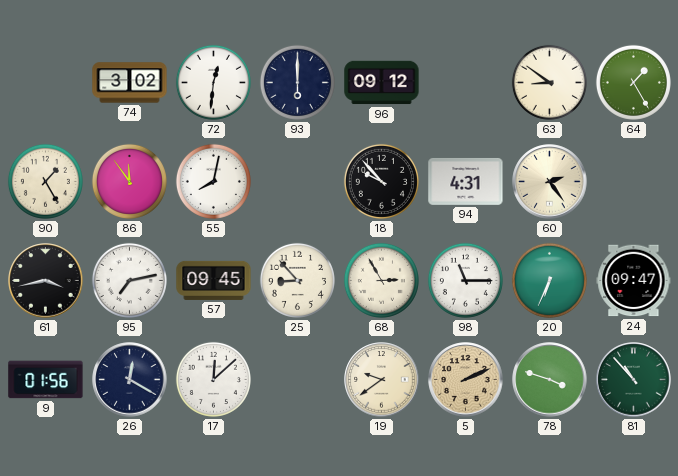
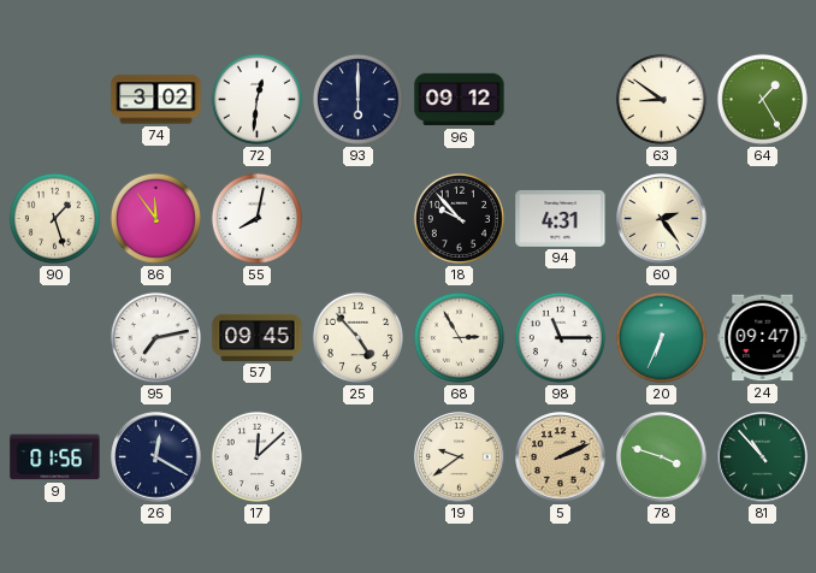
90: 1:25 -> 1:27 (54, 218)
61: 3:43 -> none (46, 281)
25: 8:53 -> 4:53 (357, 337)
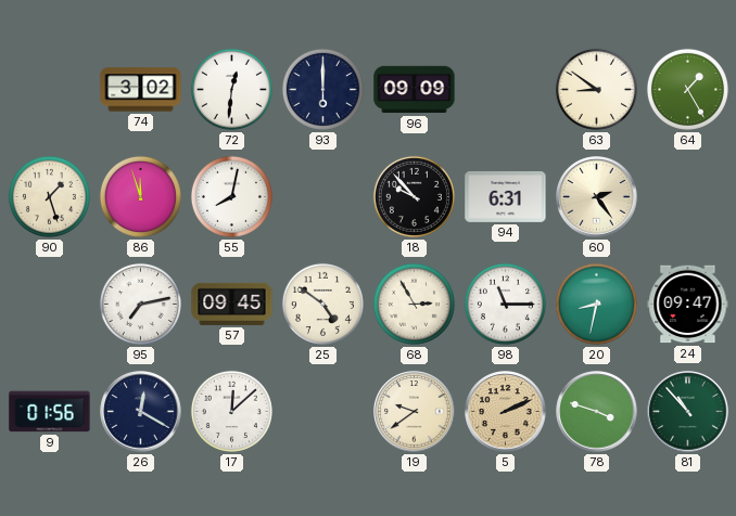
96: 09:12 -> 09:09 (415, 90)
86: 11:54 -> 11:57 (140, 196)
94: 4:31 -> 6:31 (506, 196)
25: 4:53 -> 4:51 (322, 304)
20: 6:34 -> 8:32 (596, 304)
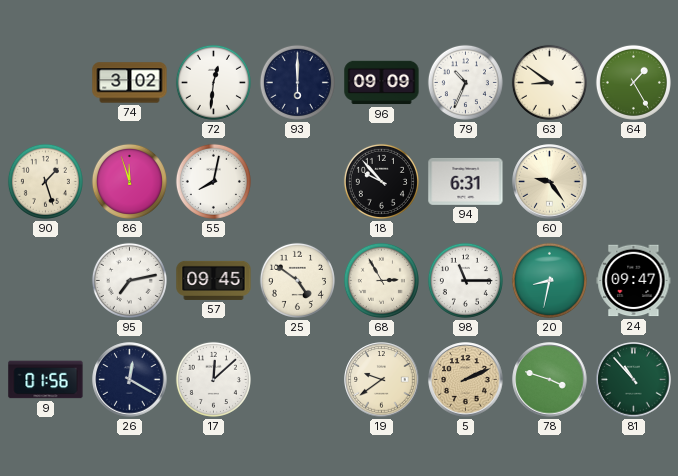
79: none -> 10:34 (465, 82)
60: 2:24 -> 9:24 (550, 182)
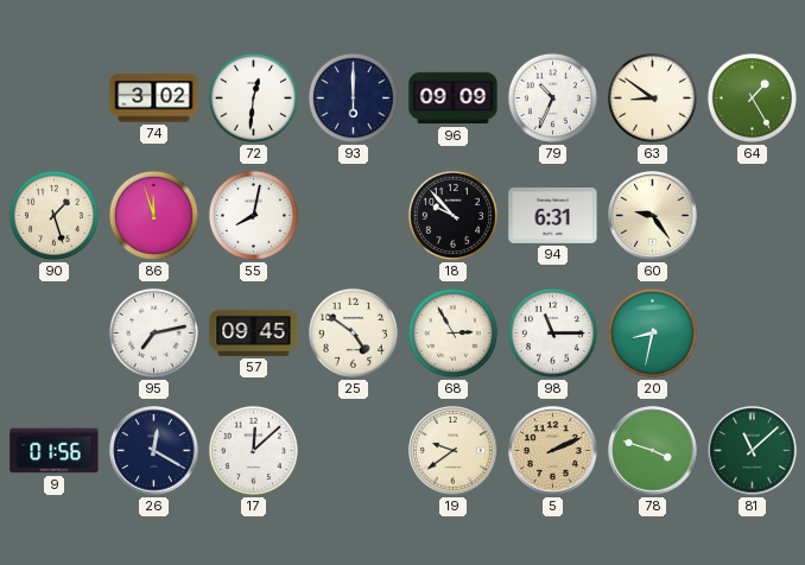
24: 09:47 -> none (634, 281)
81: 10:53 -> 11:08 (753, 451)
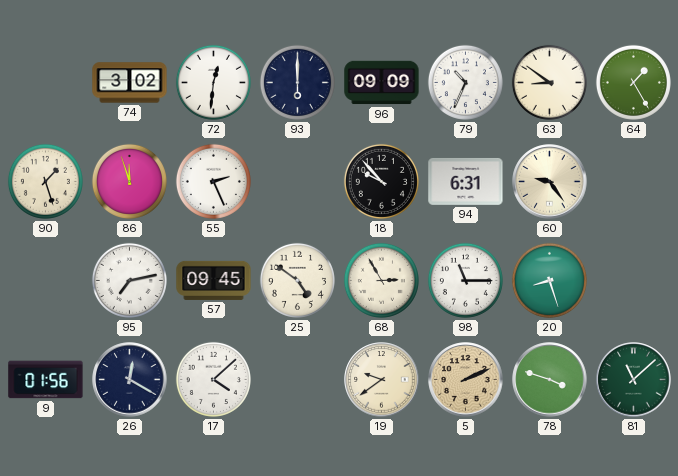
55: 8:02 -> 2:26 (213, 181)
20: 8:32 -> 8:27 (549, 280)
17: 12:08 -> 4:08 (213, 379)
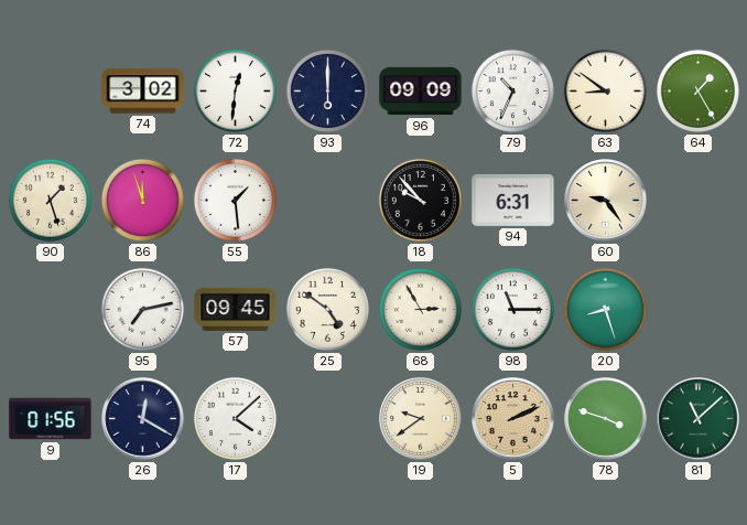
55: 2:26 -> 1:29 (235, 200)
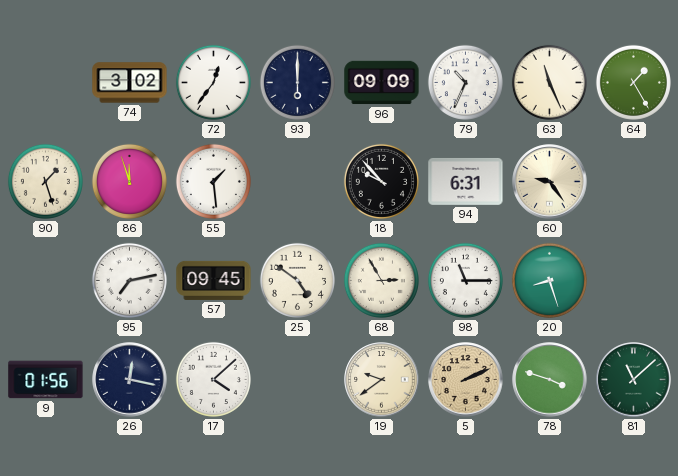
72: 12:31 -> 12:36 (213, 82)
63: 8:51 -> 11:26 (549, 82)
26: 12:20 -> 12:17 (130, 380)
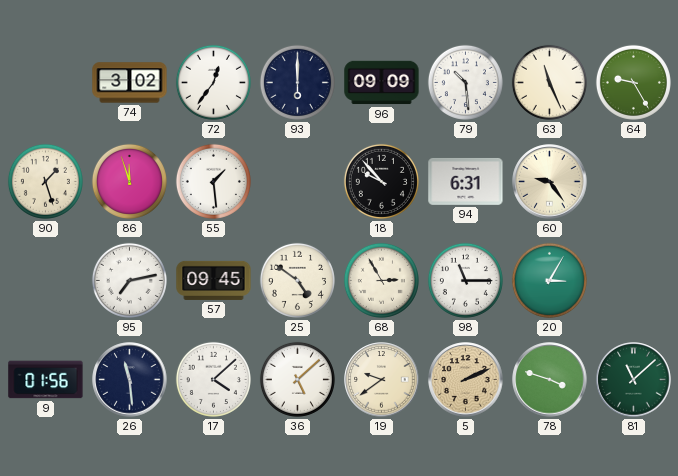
79: 10:34 -> 10:29 (465, 82)
64: 1:25 -> 9:25 (633, 82)
20: 8:27 -> 3:05 (549, 280)
26: 12:17 -> 11:29 (130, 380)
36: none -> 5:08 (297, 379)
